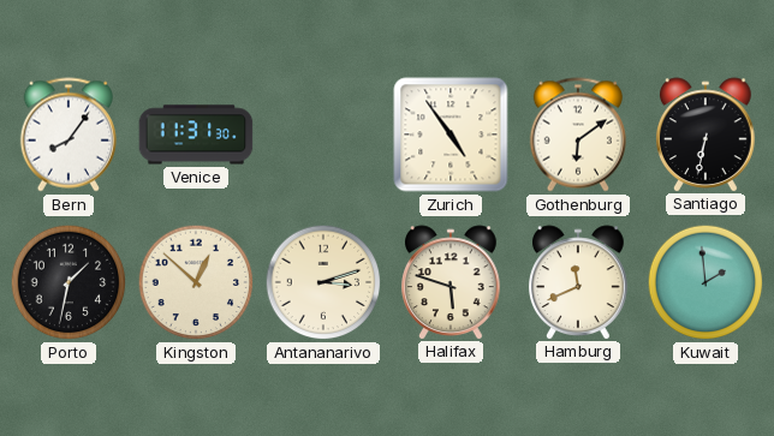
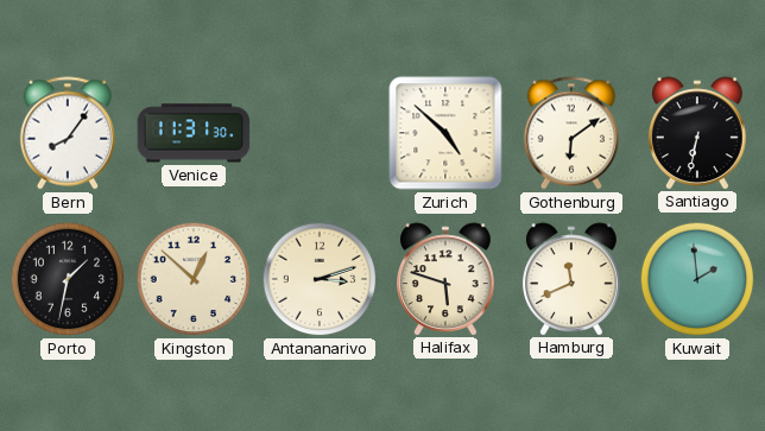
Zurich: 4:54 -> 4:52 (445, 133)
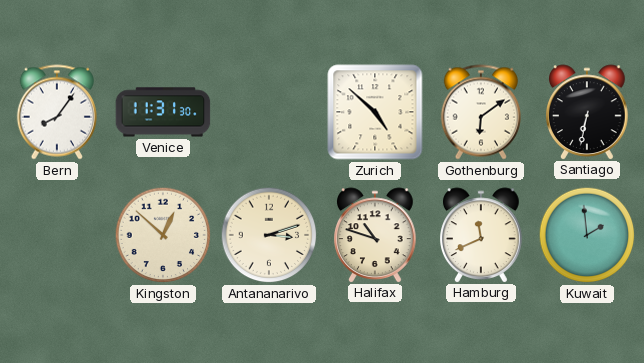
Porto: 1:32 -> none (68, 279)
Halifax: 5:48 -> 10:48 (376, 235)
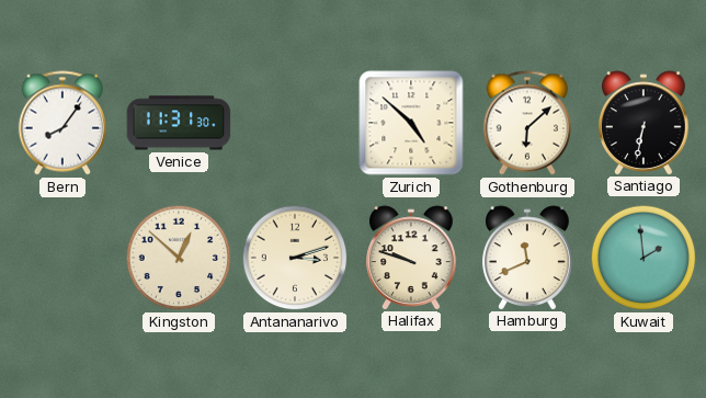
Gothenburg: 6:09 -> 6:08 (527, 123)
Halifax: 10:48 -> 9:48 (412, 258)
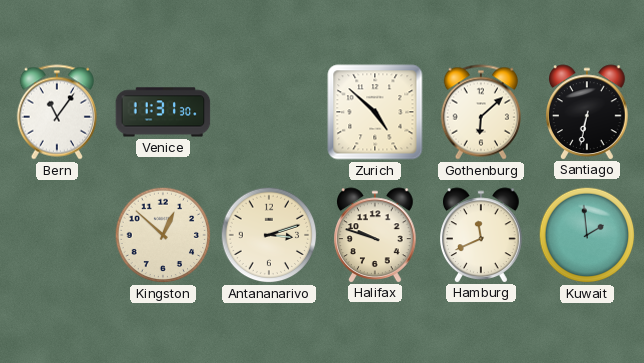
Bern: 8:06 -> 11:06 (57, 112)
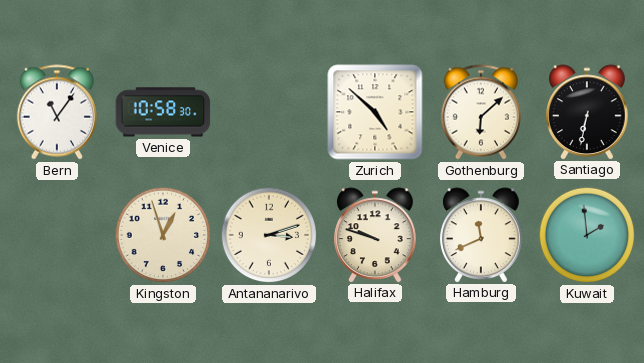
Venice: 11:31 -> 10:58 (163, 112)
Kingston: 12:52 -> 12:57 (163, 235)
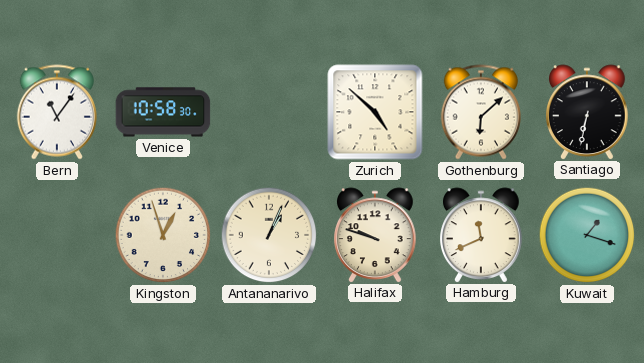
Antananarivo: 3:12 -> 1:04 (269, 235)
Kuwait: 1:59 -> 1:18 (587, 235)
